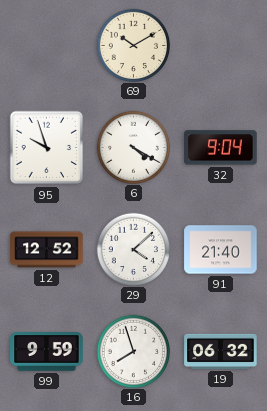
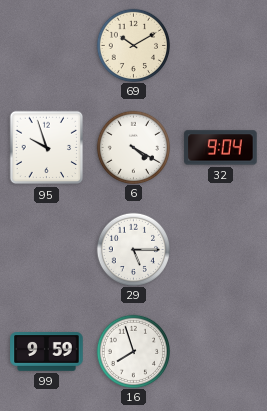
12: 12:52 -> none (47, 250)
29: 4:08 -> 5:15 (133, 249)
91: 21:40 -> none (221, 250)
19: 06:32 -> none (221, 351)
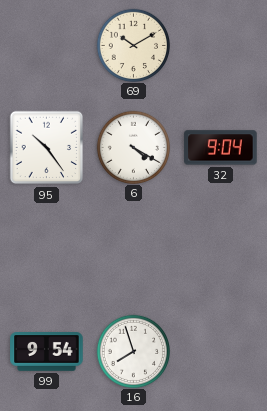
95: 9:57 -> 10:24 (47, 148)
29: 5:15 -> none (133, 249)
99: 9:59 -> 9:54 (47, 352)
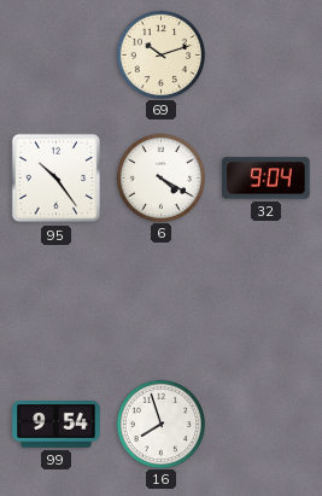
69: 10:10 -> 10:12 (160, 54)
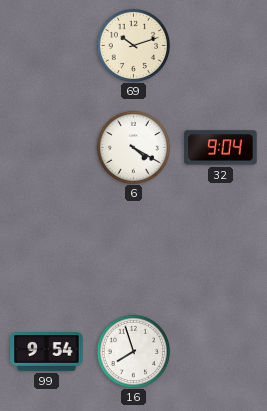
95: 10:24 -> none (57, 179)
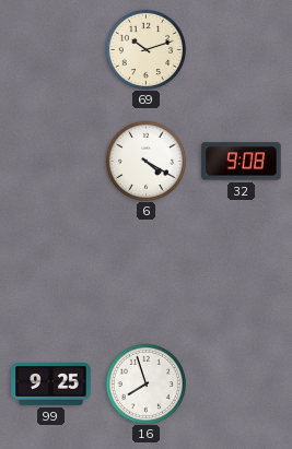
32: 9:04 -> 9:08 (242, 162)
99: 9:54 -> 9:25 (51, 385)
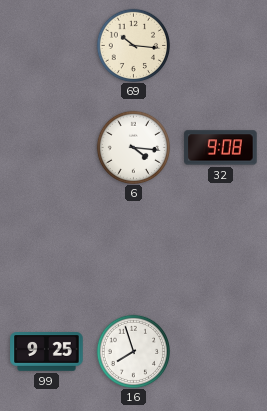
69: 10:12 -> 10:16 (133, 45)
6: 4:20 -> 4:16 (133, 147)
